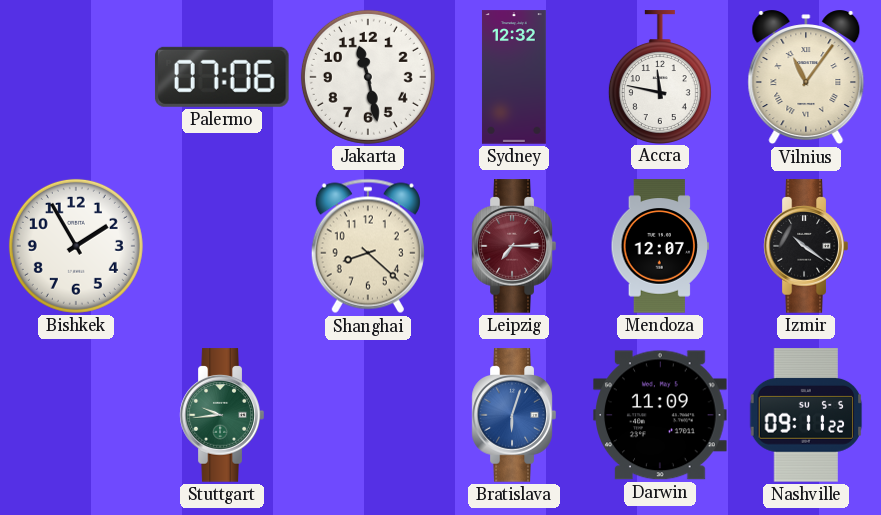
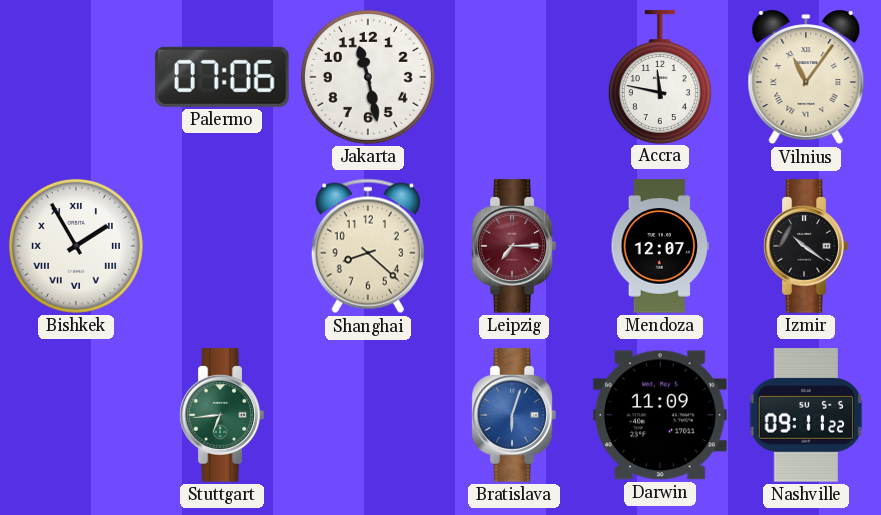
Sydney: 12:32 -> none (514, 77)
Bishkek numerals: Arabic -> Roman (76, 246)
Stuttgart: 9:44 -> 6:44 (222, 415)
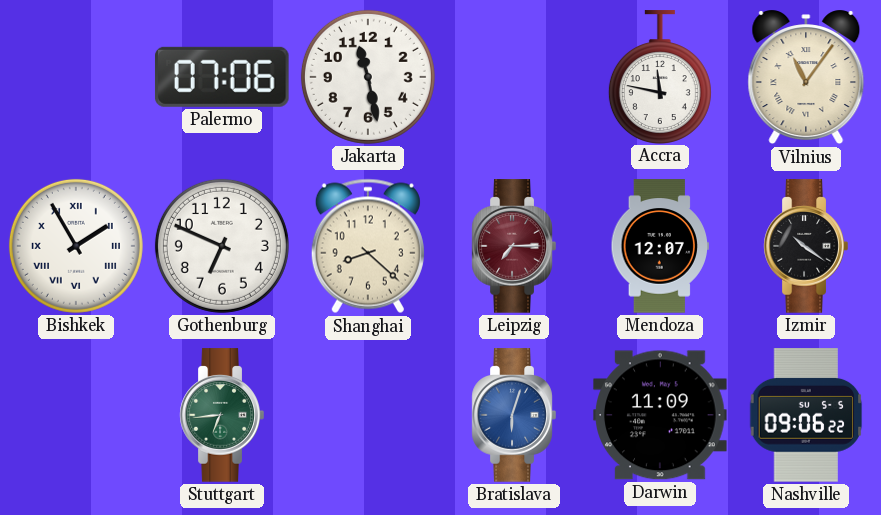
Gothenburg: none -> 6:49 (222, 246)
Nashville: 09:11 -> 09:06 (806, 415)
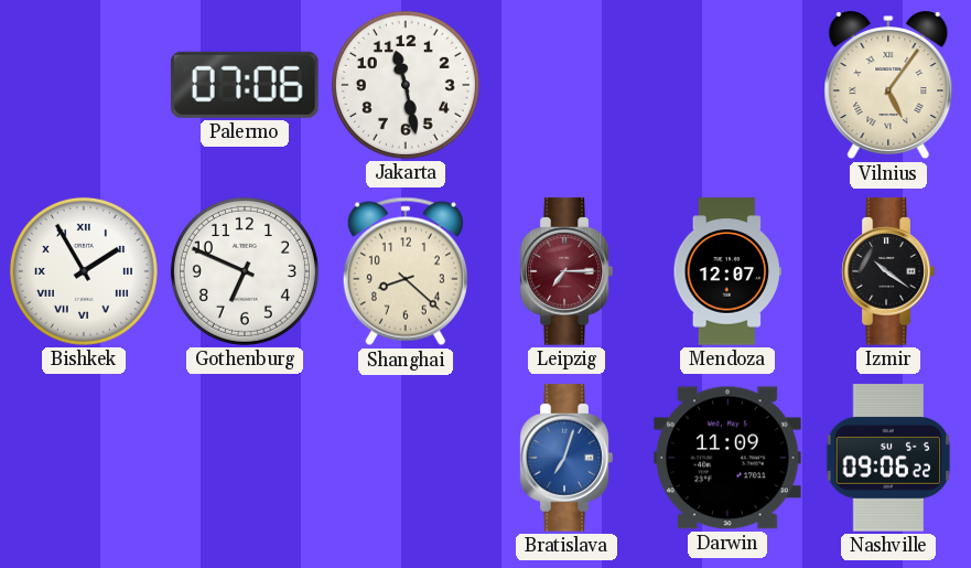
Accra: 11:47 -> none (660, 77)
Vilnius: 11:06 -> 5:06 (888, 85)
Stuttgart: 6:44 -> none (222, 415)
Bratislava: 6:03 -> 7:03 (567, 458)
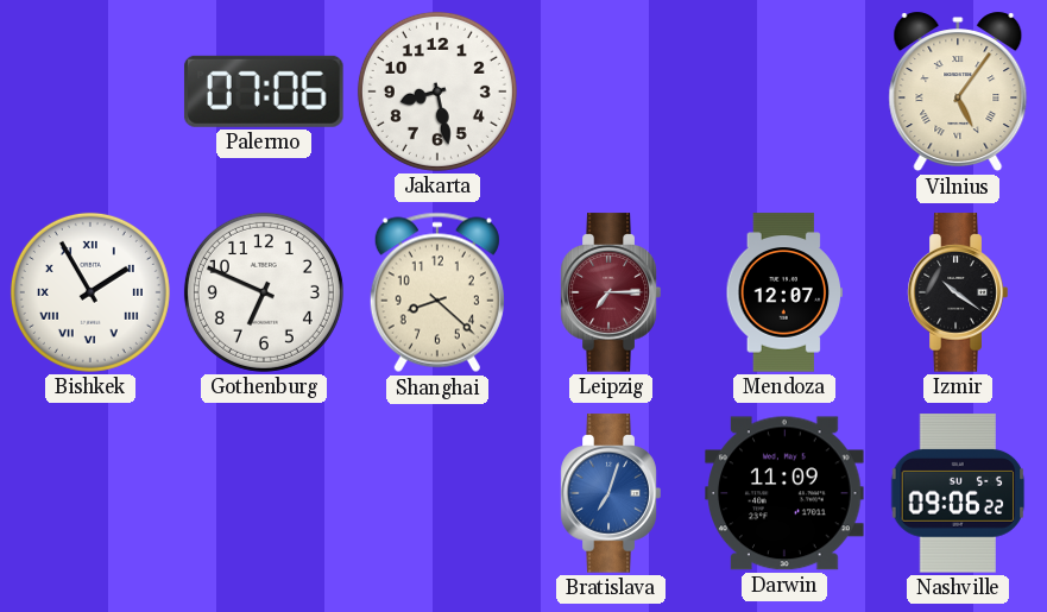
Jakarta: 11:28 -> 8:28 (437, 92)
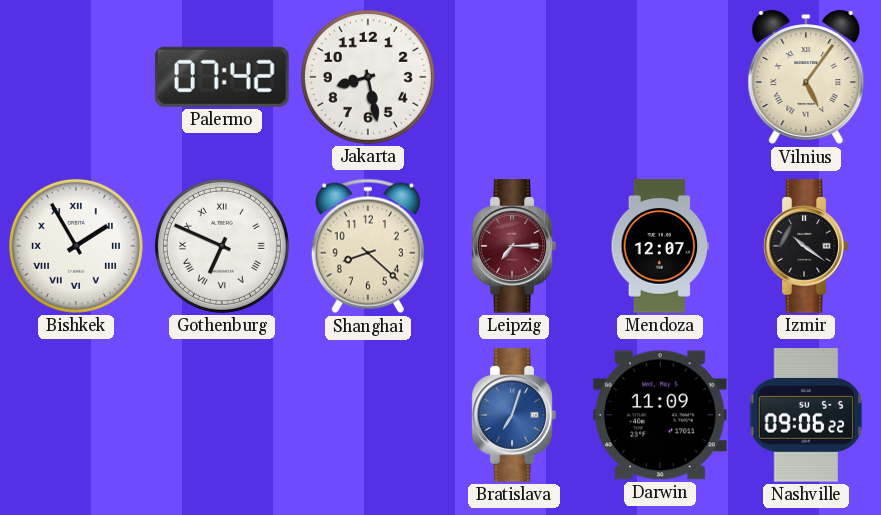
Palermo: 07:06 -> 07:42 (222, 77)
Gothenburg numerals: Arabic -> Roman (222, 246)
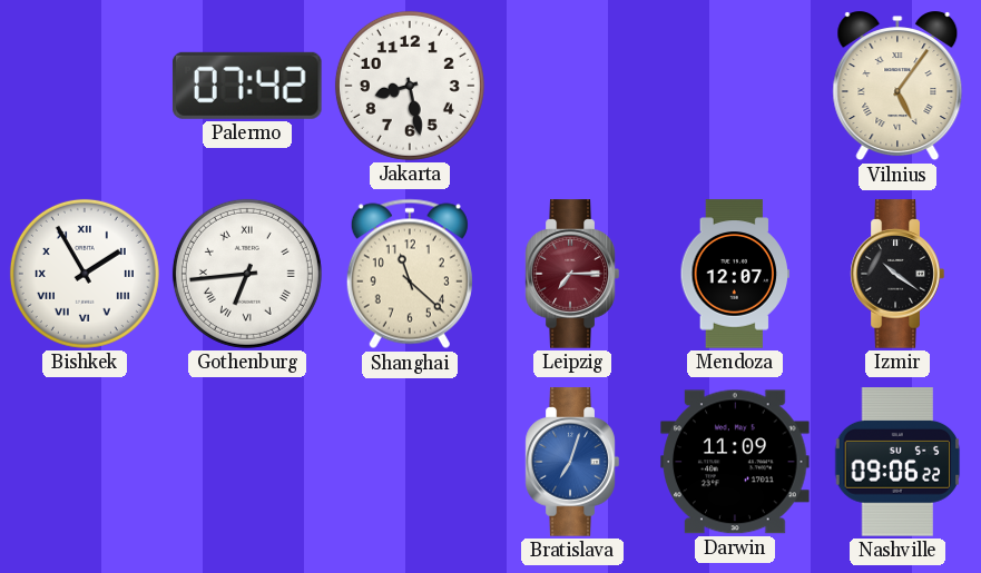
Gothenburg: 6:49 -> 6:44 (247, 274)
Shanghai: 8:22 -> 11:22 (410, 274)
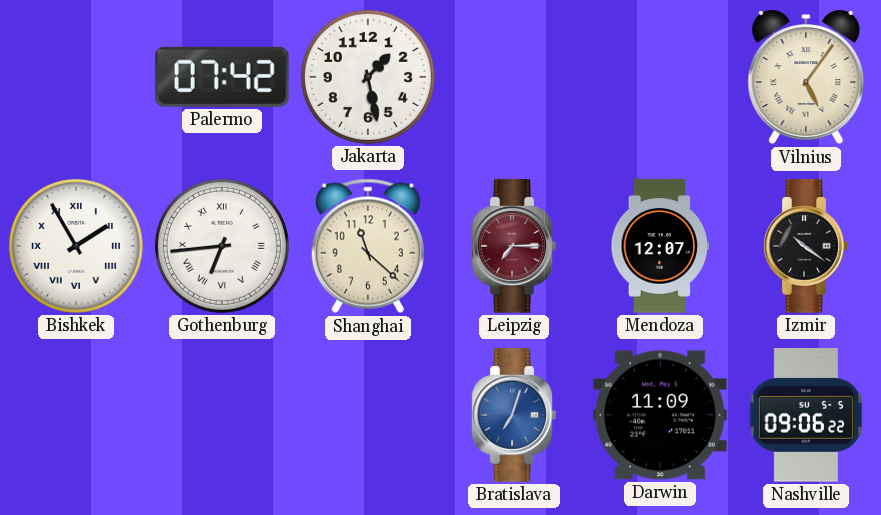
Jakarta: 8:28 -> 1:28 (368, 77)
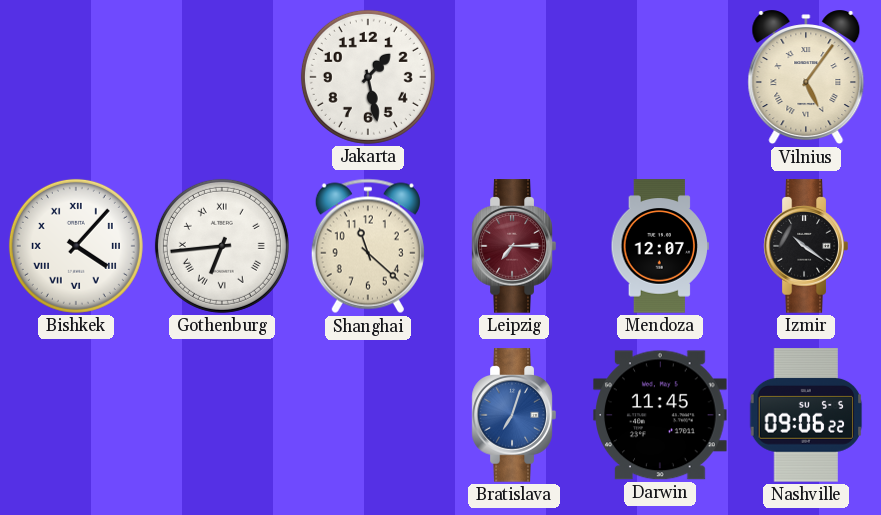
Palermo: 07:42 -> none (222, 77)
Bishkek: 1:55 -> 4:07 (76, 246)
Darwin: 11:09 -> 11:45 (660, 415)
